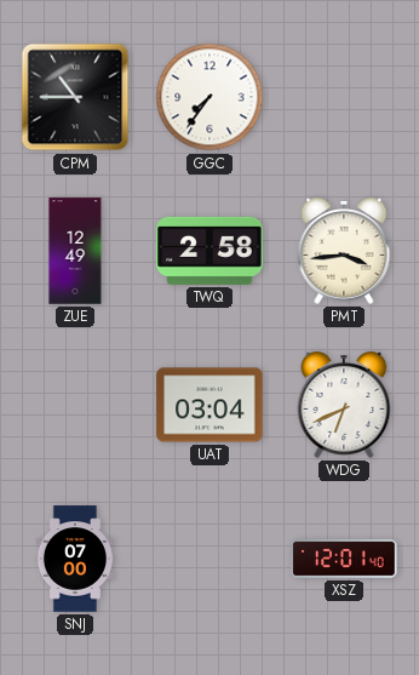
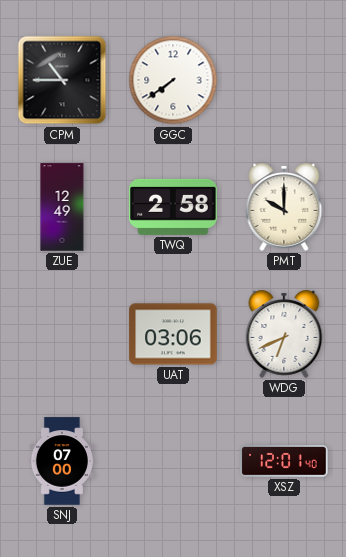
GGC: 7:36 -> 7:39 (173, 80)
PMT: 3:44 -> 10:00 (284, 208)
UAT: 03:04 -> 03:06 (173, 334)
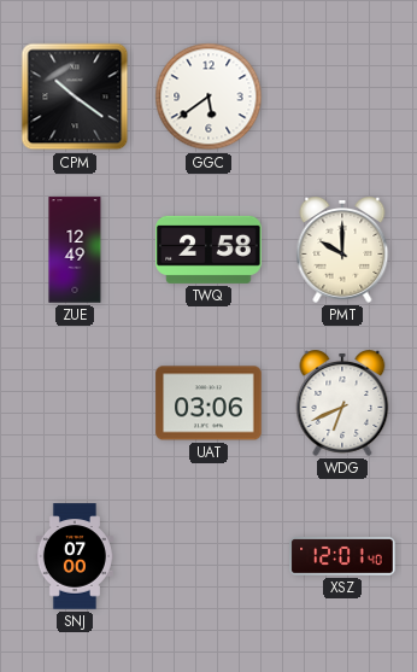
CPM: 10:45 -> 10:21 (75, 97)
GGC: 7:39 -> 5:39 (208, 97)
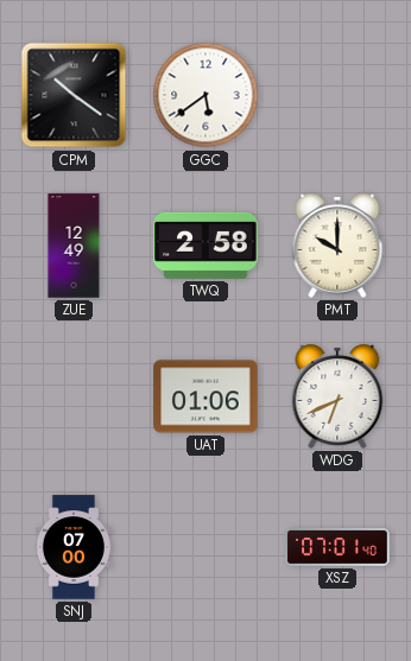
UAT: 03:06 -> 01:06 (205, 396)
XSZ: 12:01 -> 07:01 (337, 547)
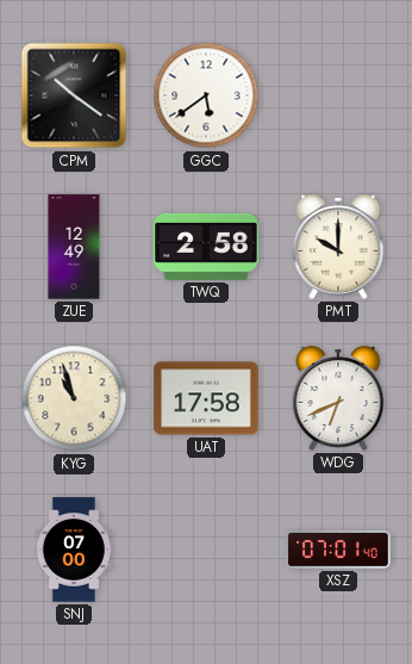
KYG: none -> 10:57 (74, 398)
UAT: 01:06 -> 17:58 (206, 398)
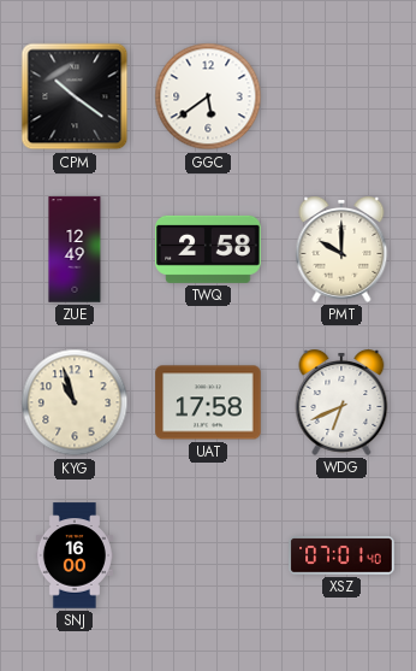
SNJ: 07:00 -> 16:00 (75, 555)
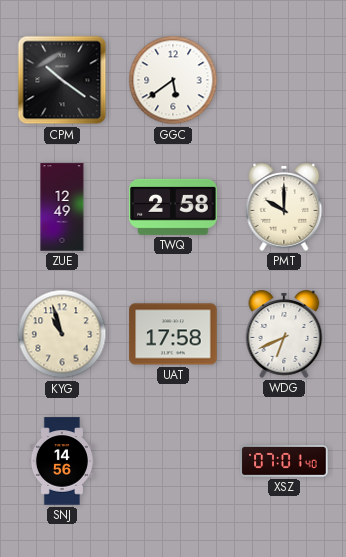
SNJ: 16:00 -> 14:56 (62, 461)
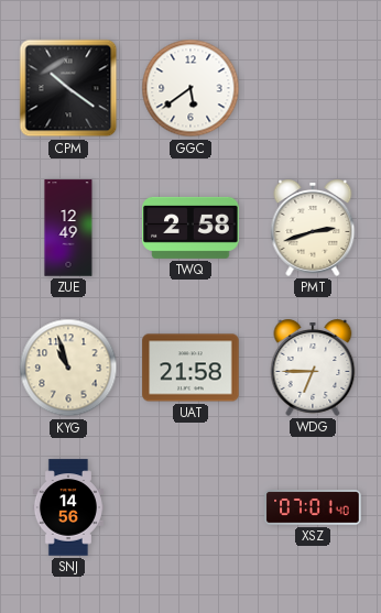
PMT: 10:00 -> 2:42 (313, 229)
UAT: 17:58 -> 21:58 (190, 368)
WDG: 6:41 -> 6:45 (313, 369)
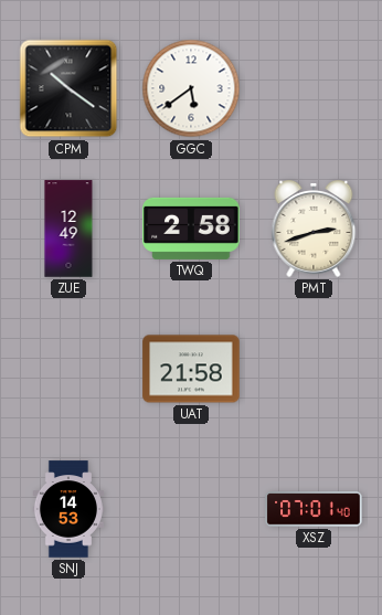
KYG: 10:57 -> none (68, 368)
WDG: 6:45 -> none (313, 369)
SNJ: 14:56 -> 14:53 (68, 509)
